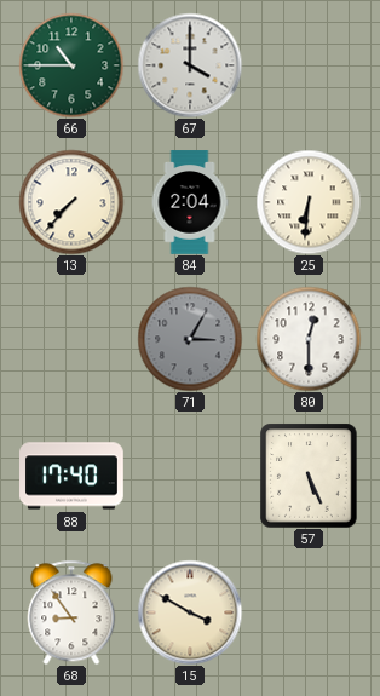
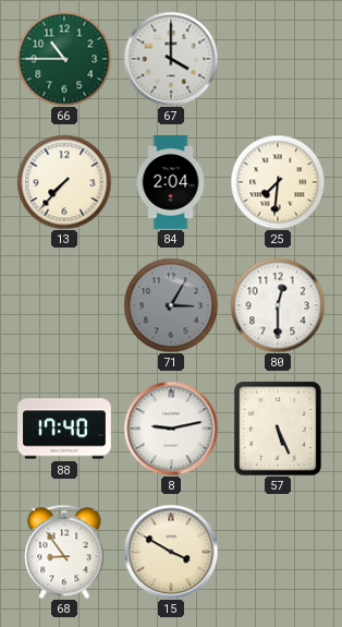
25: 6:31 -> 7:31 (278, 182)
8: none -> 9:13 (171, 429)
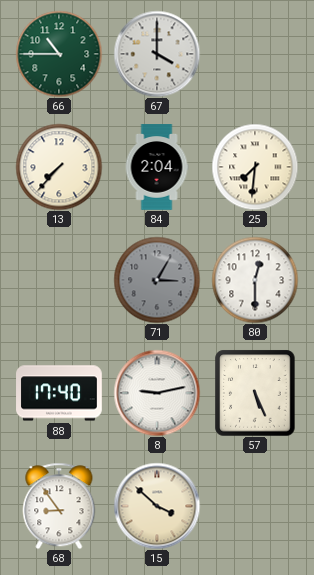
15: 3:50 -> 3:52 (157, 506)
